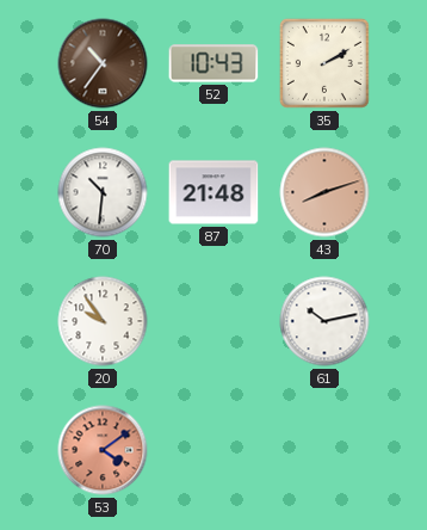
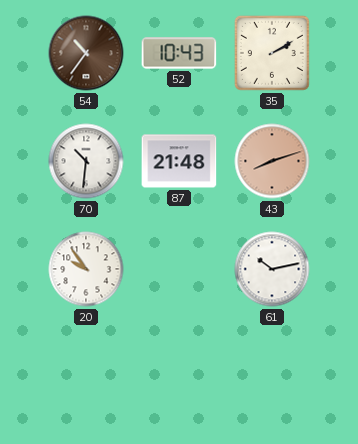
53: 4:09 -> none (103, 450)
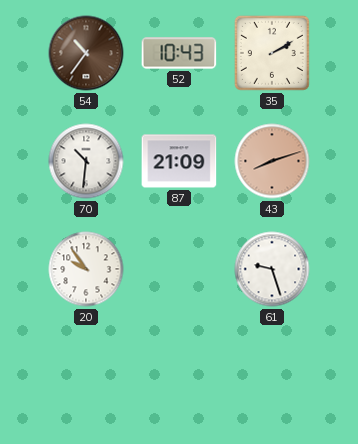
87: 21:48 -> 21:09 (179, 161)
61: 10:13 -> 9:27 (272, 269)
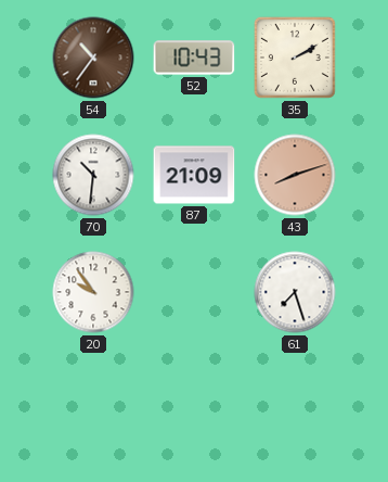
61: 9:27 -> 7:27 (295, 292)
